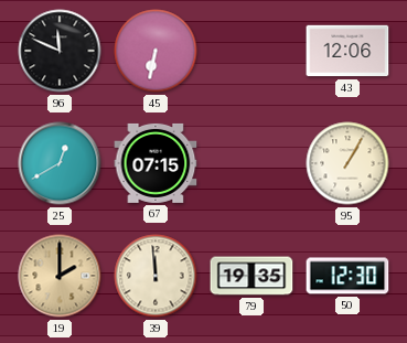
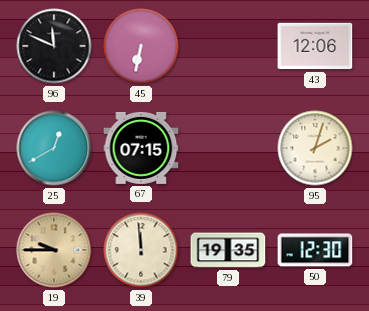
95: 1:05 -> 2:03 (315, 148)
19: 2:00 -> 9:45 (54, 250)
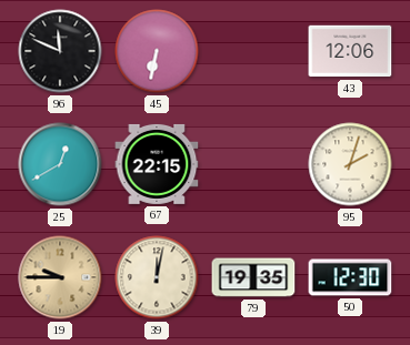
67: 07:15 -> 22:15 (157, 164)
39: 11:59 -> 12:02 (157, 277)
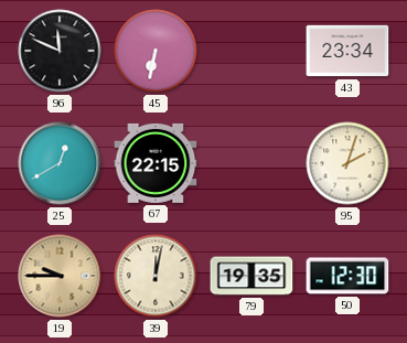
43: 12:06 -> 23:34 (347, 51)
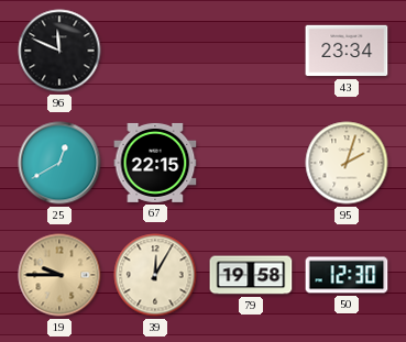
45: 6:32 -> none (156, 51)
39: 12:02 -> 12:05 (155, 275)
79: 19:35 -> 19:58 (251, 275)
